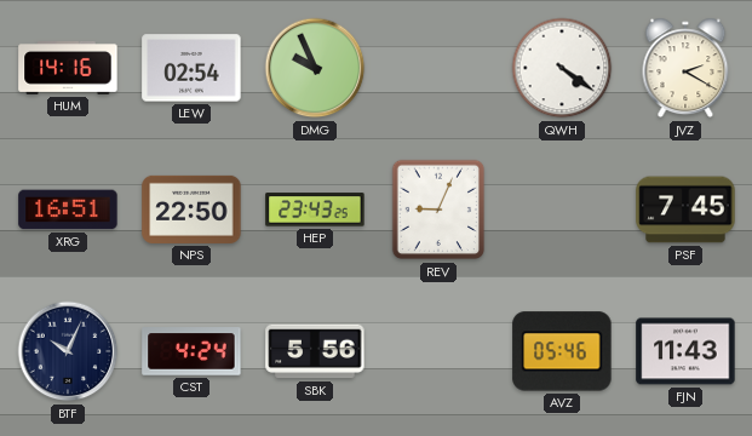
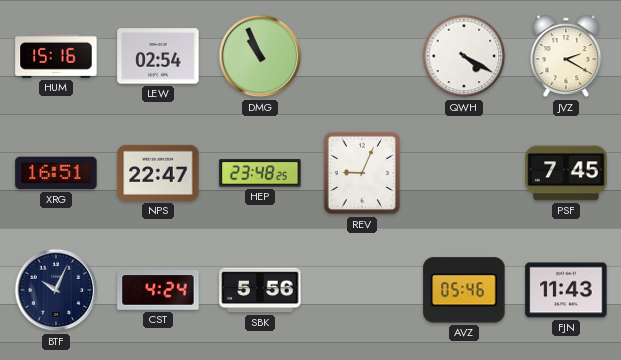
HUM: 14:16 -> 15:16 (56, 57)
DMG: 9:56 -> 10:56 (260, 56)
QWH: 4:21 -> 4:20 (464, 56)
NPS: 22:50 -> 22:47 (158, 173)
HEP: 23:43 -> 23:48 (260, 173)
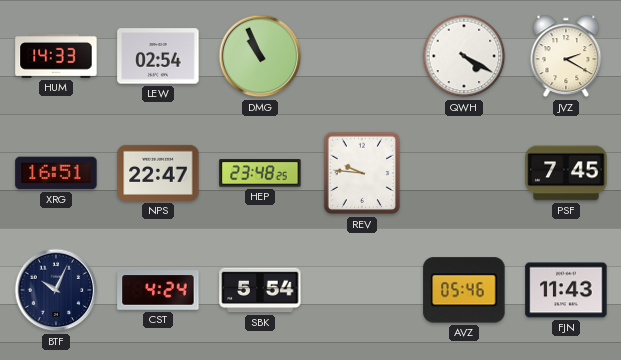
HUM: 15:16 -> 14:33 (56, 57)
REV: 9:04 -> 9:46 (362, 173)
SBK: 5:56 -> 5:54 (260, 290)
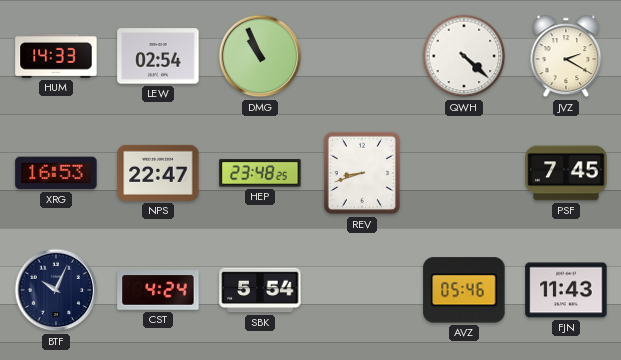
QWH: 4:20 -> 4:22 (464, 56)
XRG: 16:51 -> 16:53 (56, 173)
REV: 9:46 -> 8:42 (362, 173)
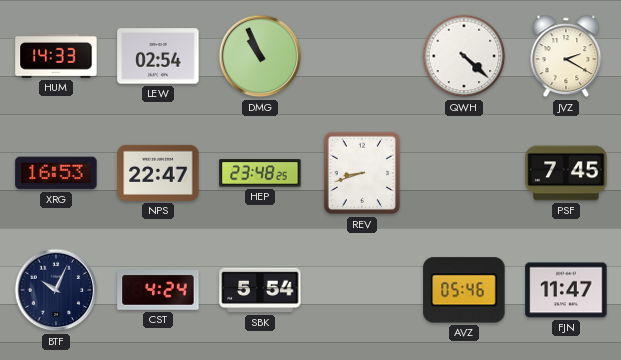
FJN: 11:43 -> 11:47 (566, 290)
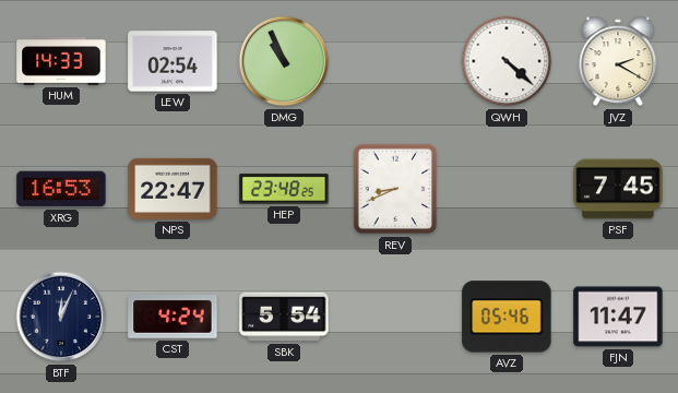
REV: 8:42 -> 8:41 (395, 189)
BTF: 10:04 -> 12:04 (61, 317)
